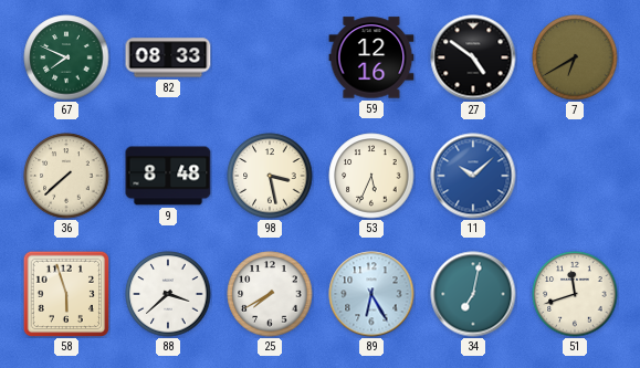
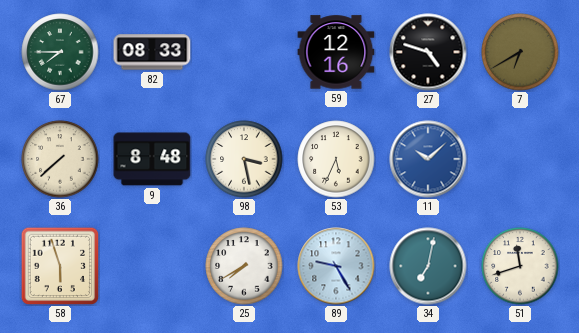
67: 7:49 -> 7:45 (60, 52)
27: 4:51 -> 4:48 (428, 52)
88: 3:38 -> none (168, 294)
89: 6:25 -> 9:25 (336, 266)
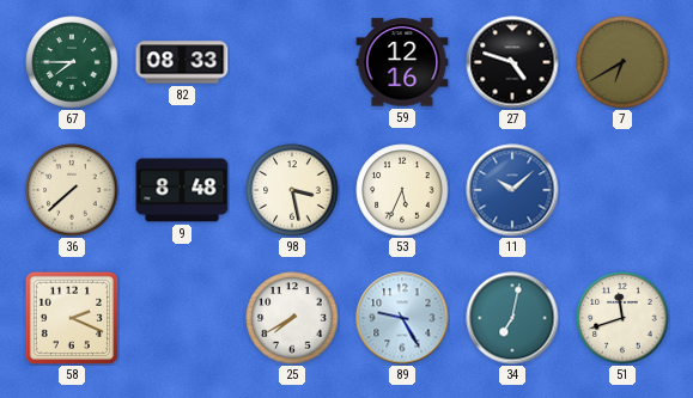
58: 5:57 -> 2:19 (72, 318)
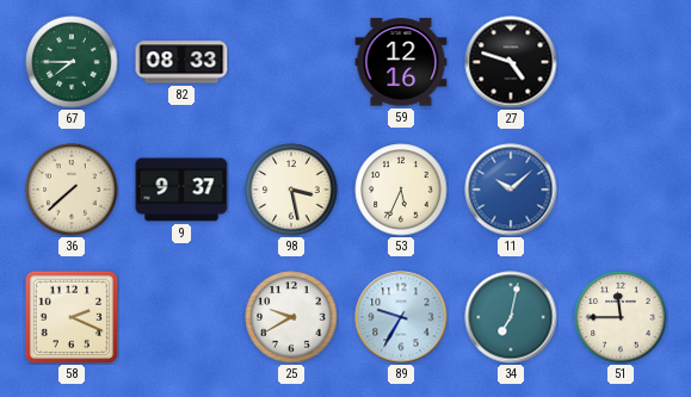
7: 6:40 -> none (622, 62)
9: 8:48 -> 9:37 (181, 190)
25: 7:40 -> 9:40 (291, 317)
89: 9:25 -> 9:35 (401, 317)
51: 11:42 -> 11:45 (621, 317)
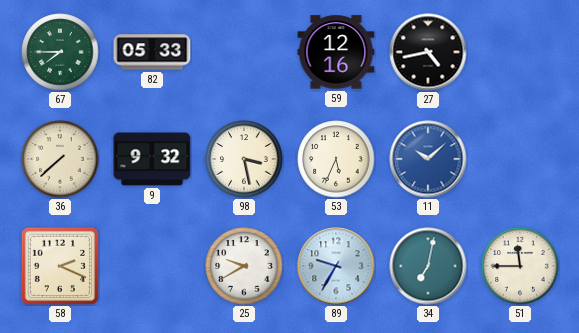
82: 08:33 -> 05:33 (152, 52)
27: 4:48 -> 4:43 (428, 52)
9: 9:37 -> 9:32 (152, 159)
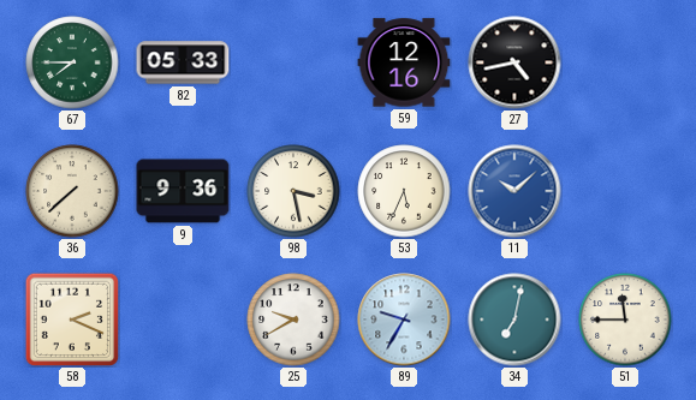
9: 9:32 -> 9:36 (183, 191)
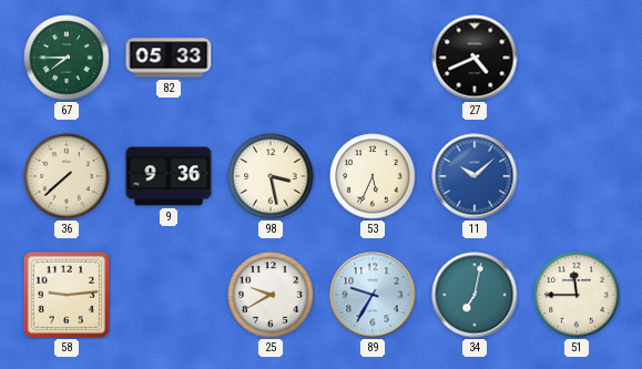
59: 12:16 -> none (404, 62)
27: 4:43 -> 4:41 (475, 58)
58: 2:19 -> 9:14 (67, 295)
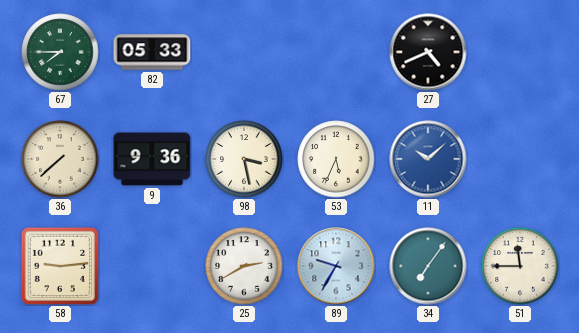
25: 9:40 -> 2:40 (244, 266)
34: 7:02 -> 7:06 (428, 266)
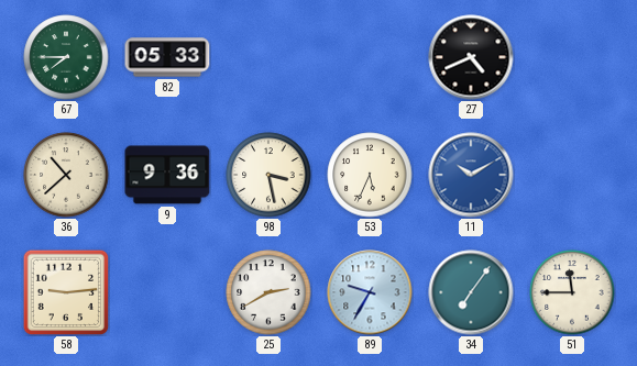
36: 7:38 -> 10:38 (66, 175)
11: 10:08 -> 10:10 (471, 175)
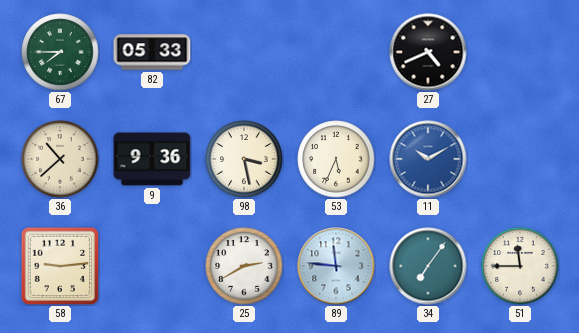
89: 9:35 -> 11:46 (336, 266)
